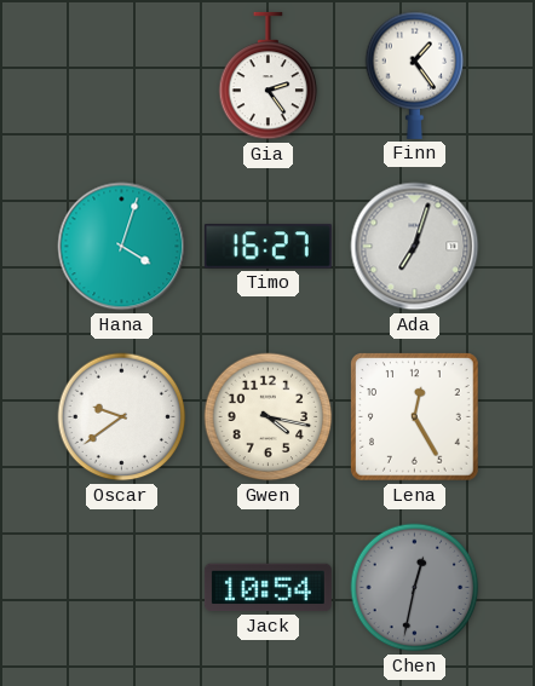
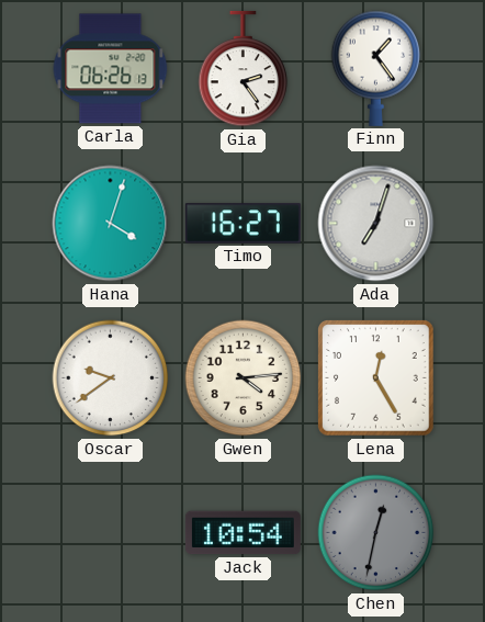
Carla: none -> 06:26 (111, 69)
Gwen: 4:17 -> 4:14 (244, 378)
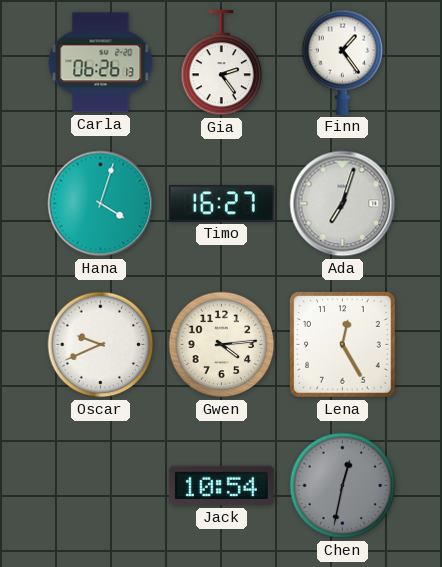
Oscar: 9:39 -> 9:41 (101, 345)
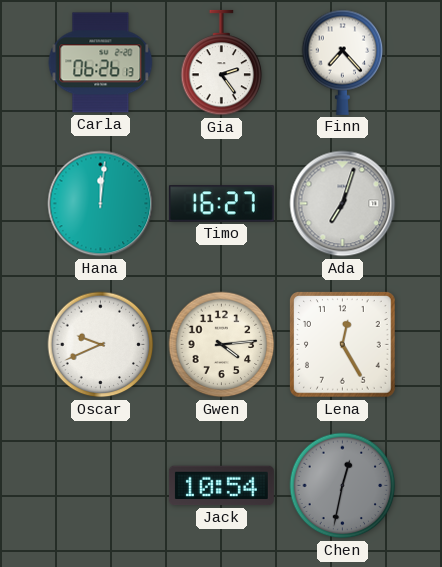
Finn: 1:24 -> 7:23 (343, 62)
Hana: 4:03 -> 12:01 (101, 204)
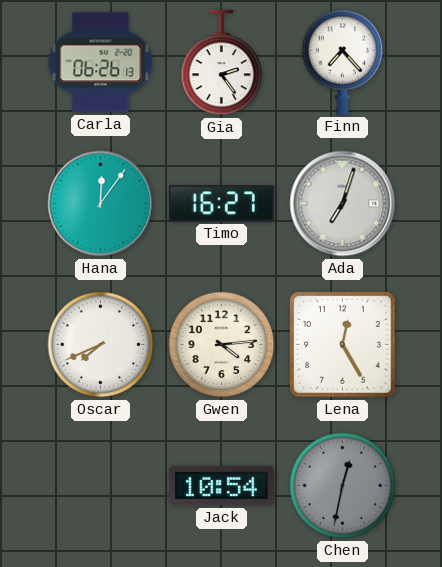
Hana: 12:01 -> 12:06 (101, 204)
Oscar: 9:41 -> 7:41 (101, 345)
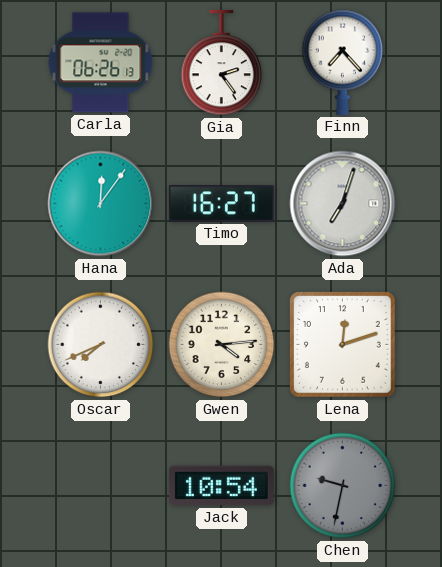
Lena: 12:25 -> 12:12 (343, 345)
Chen: 12:32 -> 9:32 (343, 486)
